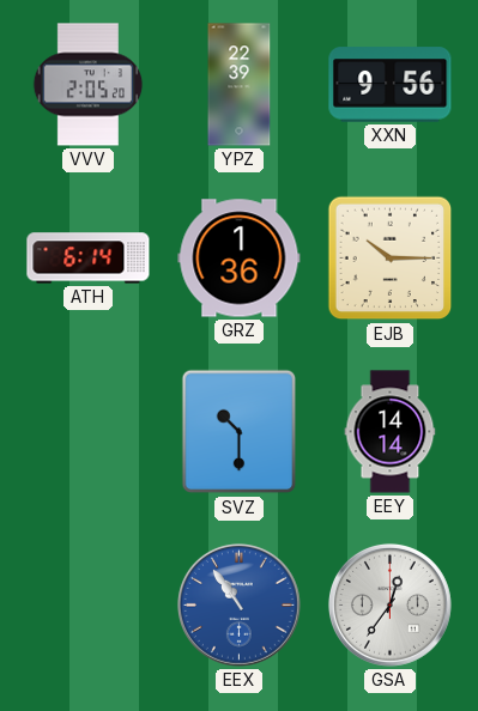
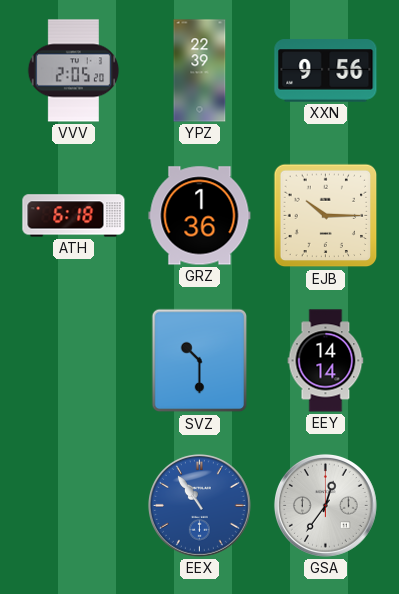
ATH: 6:14 -> 6:18 (74, 216)
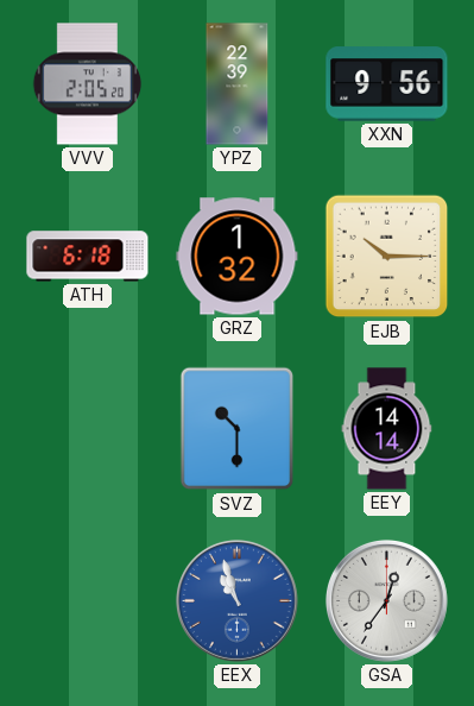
GRZ: 1:36 -> 1:32 (238, 257)
EEX: 10:54 -> 10:57 (238, 601)
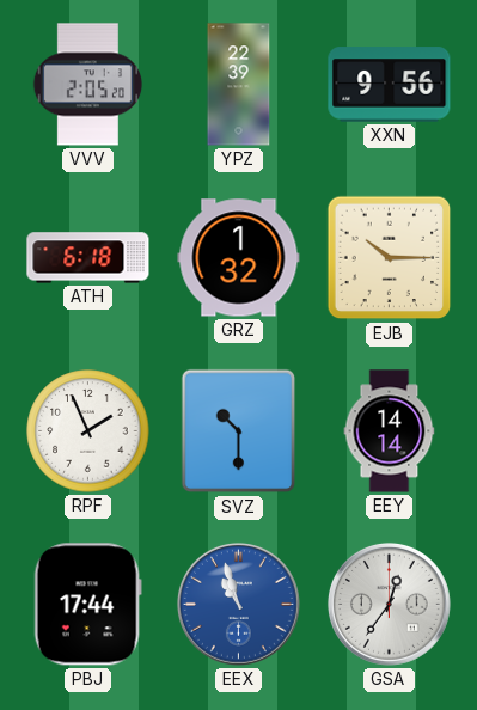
RPF: none -> 1:56 (88, 431)
PBJ: none -> 17:44 (87, 605)
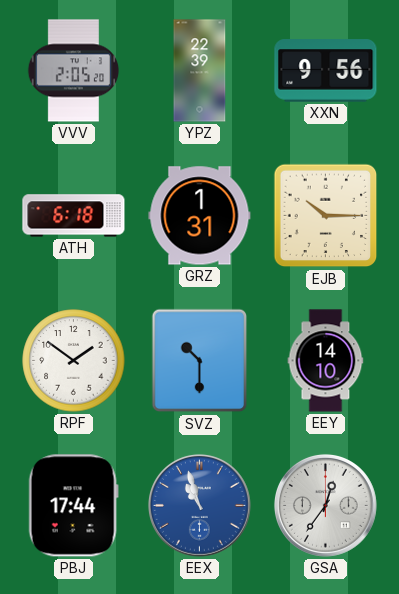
GRZ: 1:32 -> 1:31 (200, 216)
RPF: 1:56 -> 1:51 (74, 361)
EEY: 14:14 -> 14:10 (326, 361)
